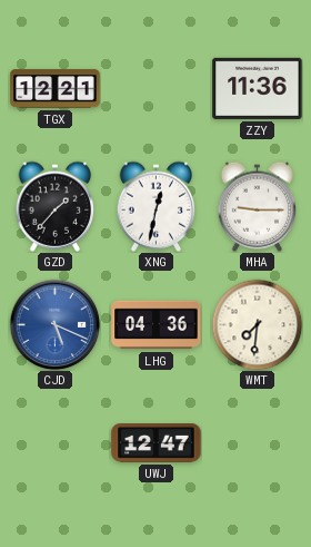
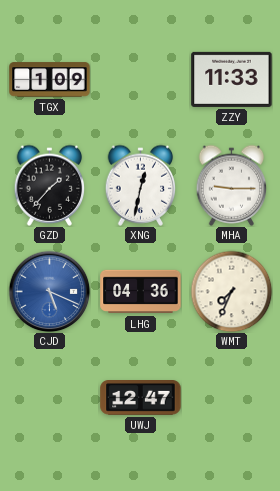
TGX: 12:21 -> 1:09 (50, 80)
ZZY: 11:36 -> 11:33 (232, 79)
WMT: 7:31 -> 7:34 (231, 291)
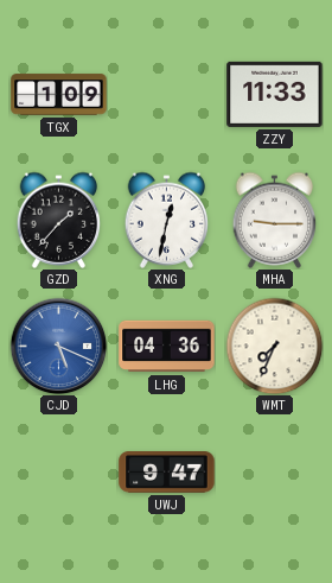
UWJ: 12:47 -> 9:47 (167, 473)
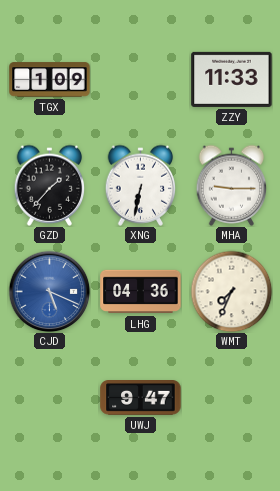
XNG: 12:32 -> 6:32 (141, 185)
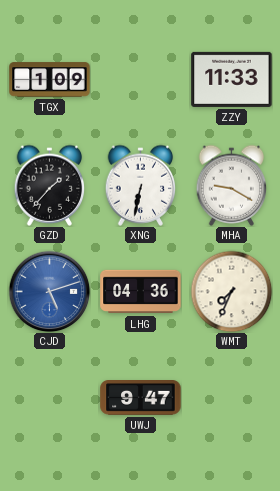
MHA: 9:15 -> 9:20 (232, 185)
CJD: 5:19 -> 5:12 (49, 291)
